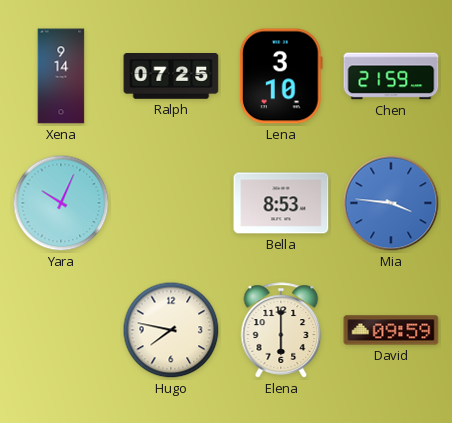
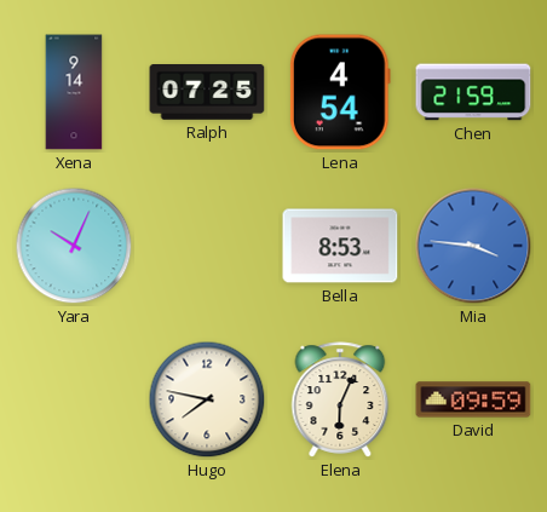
Lena: 3:10 -> 4:54 (340, 92)
Elena: 6:00 -> 6:04 (340, 399)
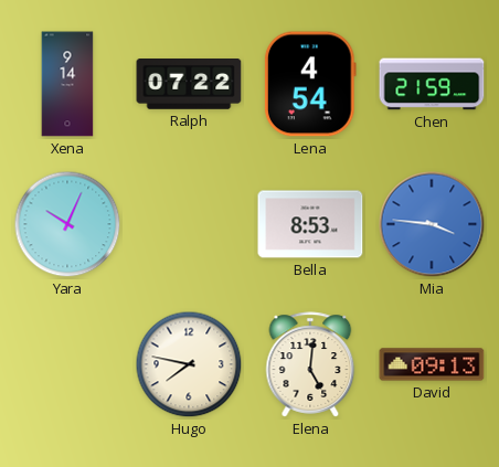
Ralph: 07:25 -> 07:22 (189, 84)
Elena: 6:04 -> 5:01 (310, 364)
David: 09:59 -> 09:13 (432, 364)
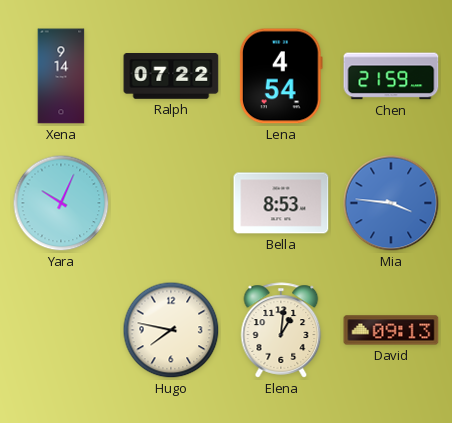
Elena: 5:01 -> 1:01 (281, 330)
